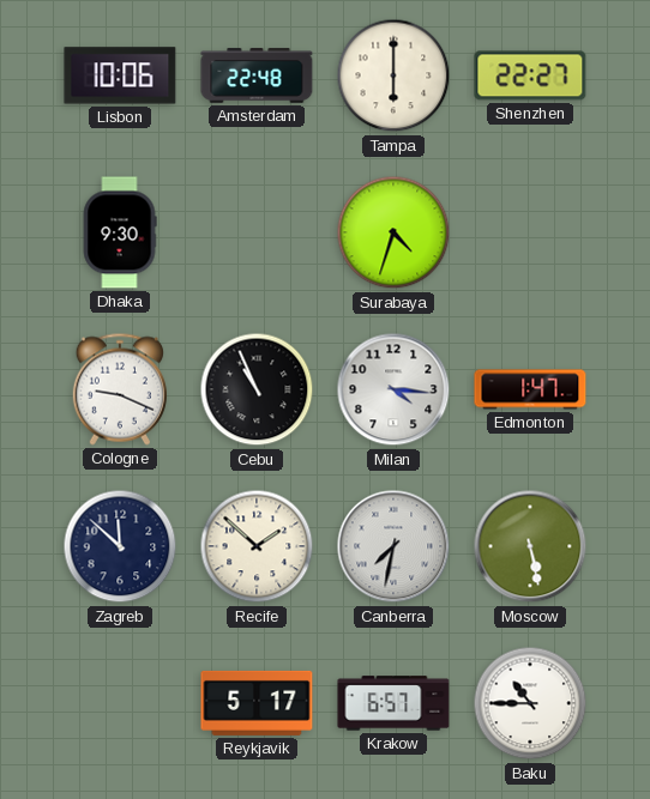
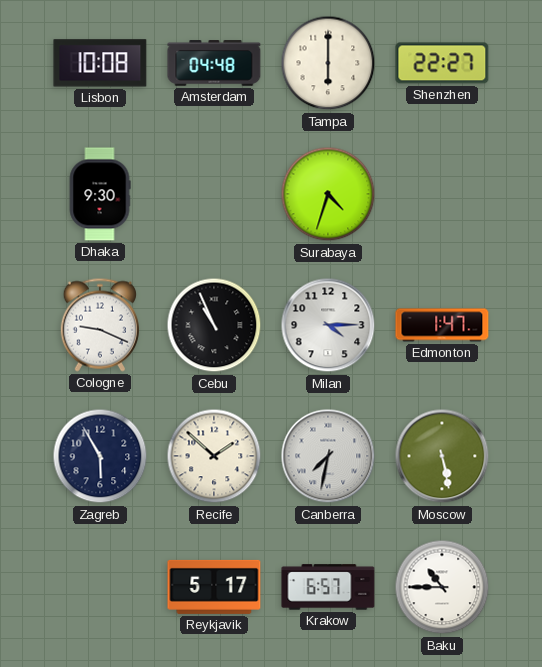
Lisbon: 10:06 -> 10:08 (100, 63)
Amsterdam: 22:48 -> 04:48 (214, 63)
Milan: 4:16 -> 4:15 (328, 325)
Zagreb: 11:52 -> 5:55 (100, 456)
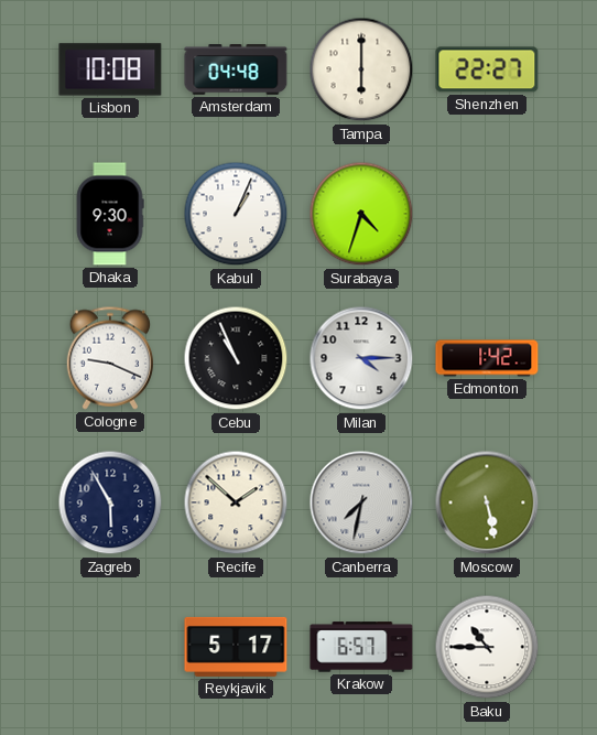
Kabul: none -> 1:04 (236, 214)
Edmonton: 1:47 -> 1:42 (487, 358)
